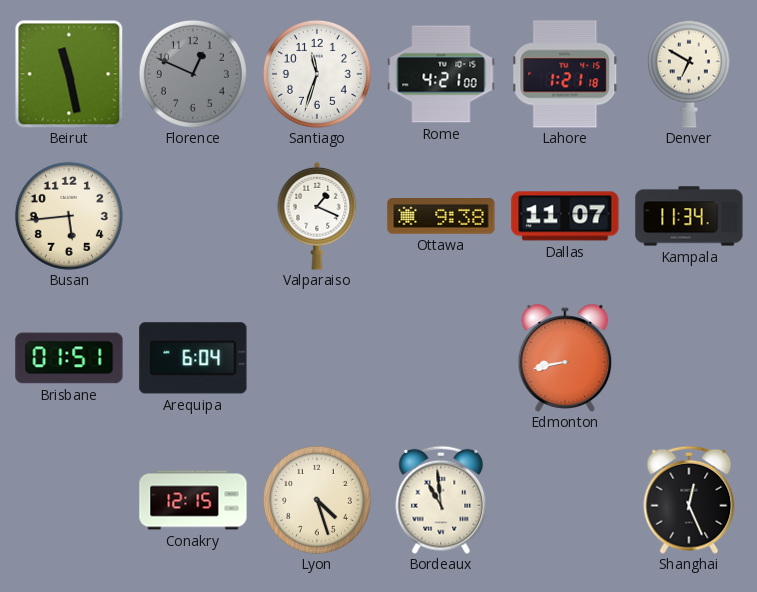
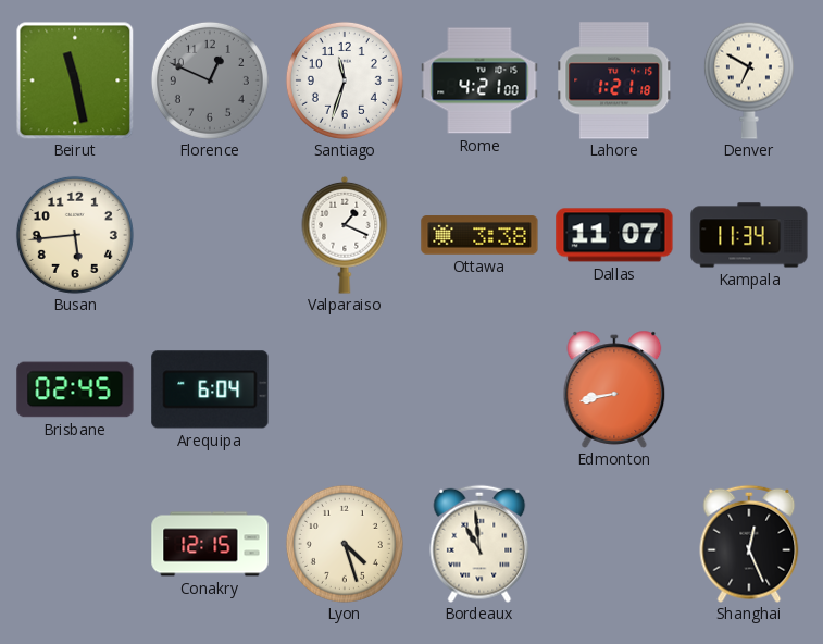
Ottawa: 9:38 -> 3:38 (479, 235)
Brisbane: 01:51 -> 02:45 (75, 389)
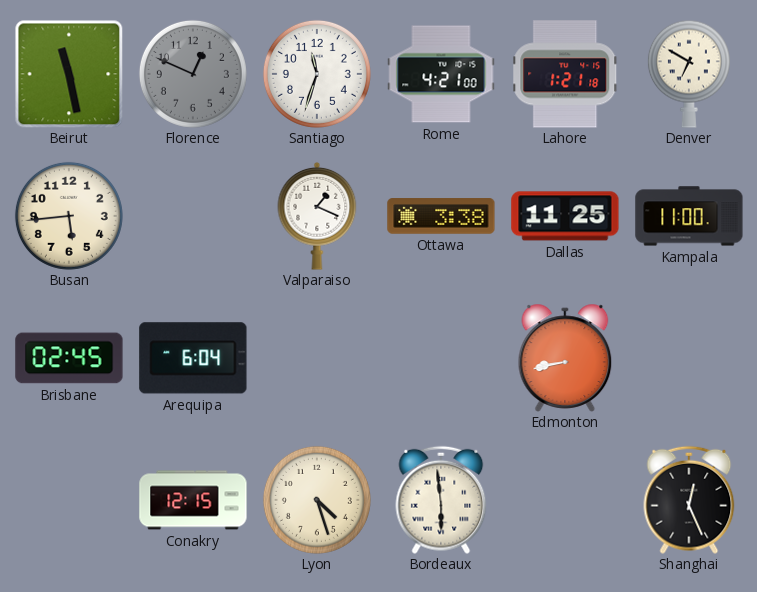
Dallas: 11:07 -> 11:25 (565, 216)
Kampala: 11:34 -> 11:00 (689, 216)
Bordeaux: 10:59 -> 5:59 (441, 500)
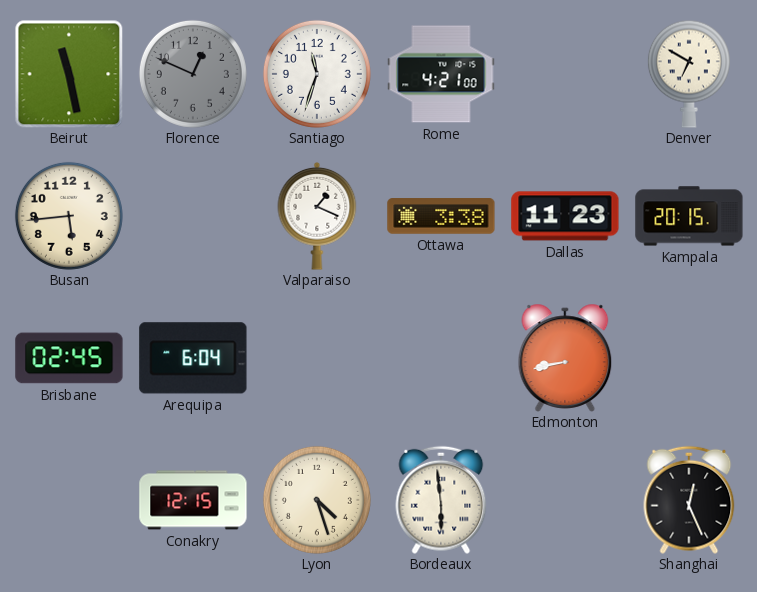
Lahore: 1:21 -> none (565, 74)
Dallas: 11:25 -> 11:23 (565, 216)
Kampala: 11:00 -> 20:15 (689, 216)
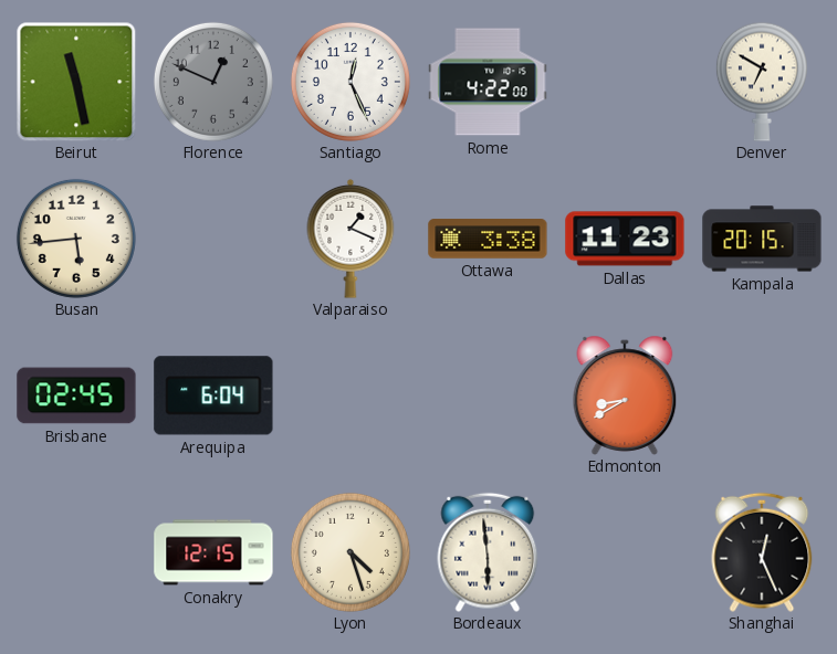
Santiago: 11:33 -> 12:26 (351, 82)
Rome: 4:21 -> 4:22 (488, 82)
Edmonton: 8:43 -> 8:40 (625, 395)
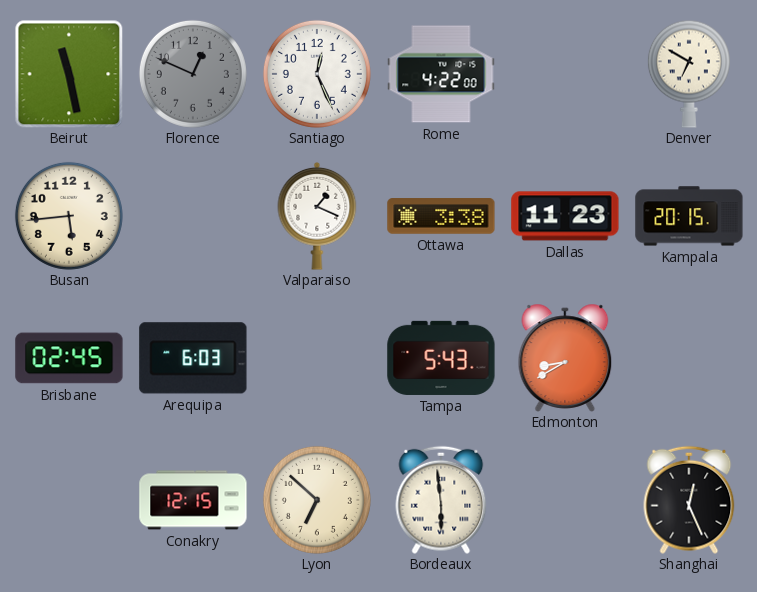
Arequipa: 6:04 -> 6:03 (193, 358)
Tampa: none -> 5:43 (441, 358)
Lyon: 4:27 -> 6:52 (317, 500)
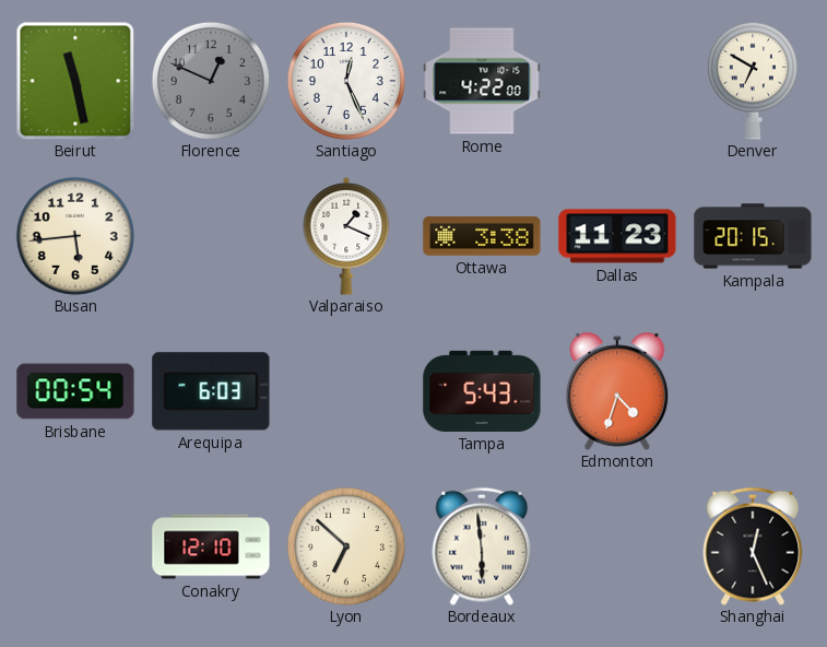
Brisbane: 02:45 -> 00:54 (75, 391)
Edmonton: 8:40 -> 4:33 (617, 391)
Conakry: 12:15 -> 12:10 (211, 546)
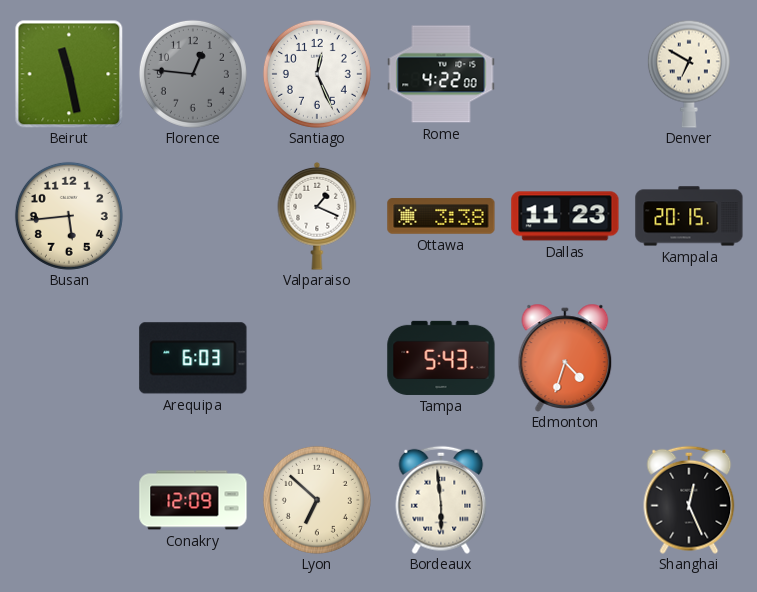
Florence: 12:49 -> 12:46 (193, 74)
Brisbane: 00:54 -> none (75, 391)
Conakry: 12:10 -> 12:09 (193, 500)
